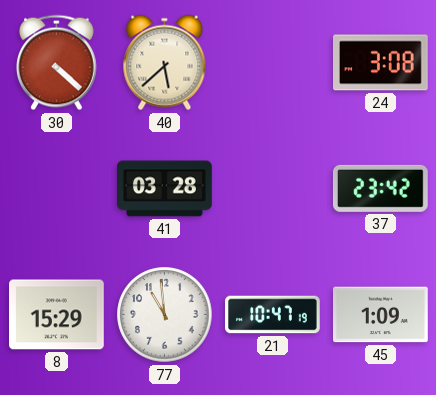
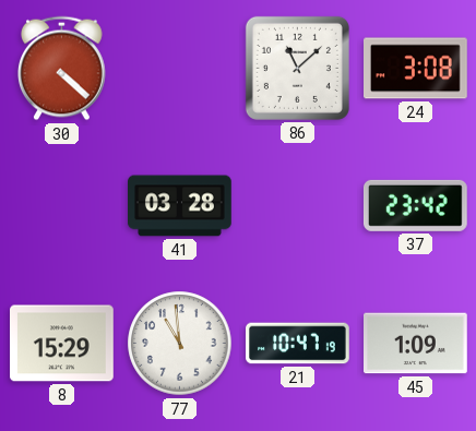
40: 5:38 -> none (165, 63)
86: none -> 11:08 (297, 68)
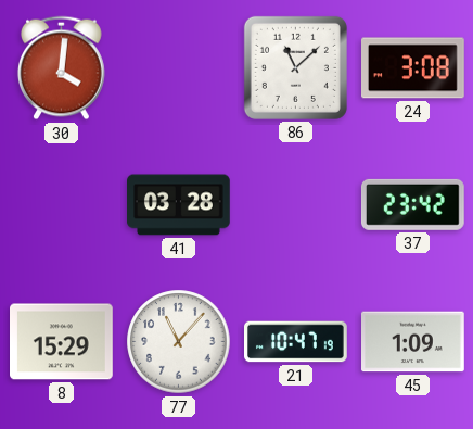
30: 4:22 -> 4:01 (61, 68)
77: 10:59 -> 11:07 (179, 342)
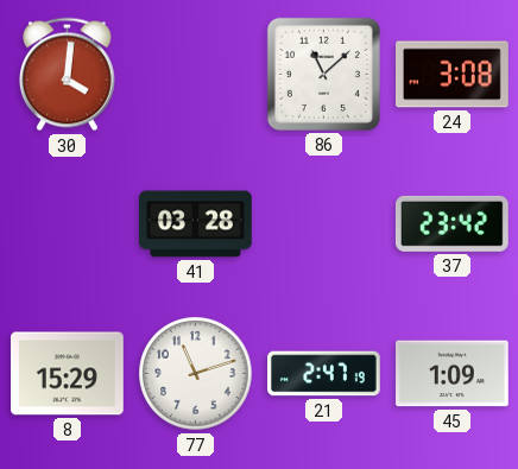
77: 11:07 -> 11:12 (196, 374)
21: 10:47 -> 2:47 (324, 374)
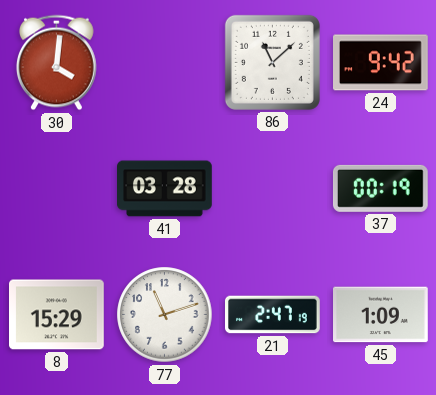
24: 3:08 -> 9:42 (381, 63)
37: 23:42 -> 00:19 (380, 188)
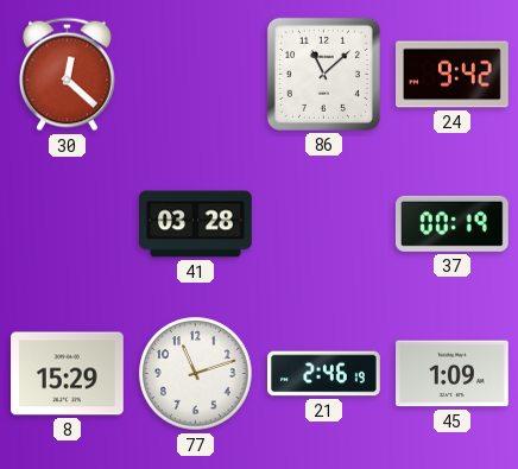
30: 4:01 -> 12:22 (67, 75)
21: 2:47 -> 2:46 (324, 374)
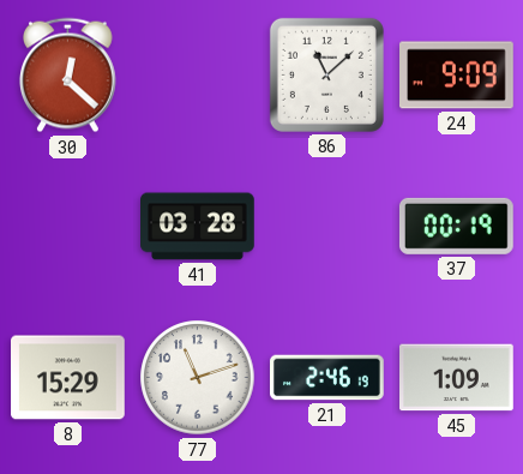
24: 9:42 -> 9:09 (457, 76)
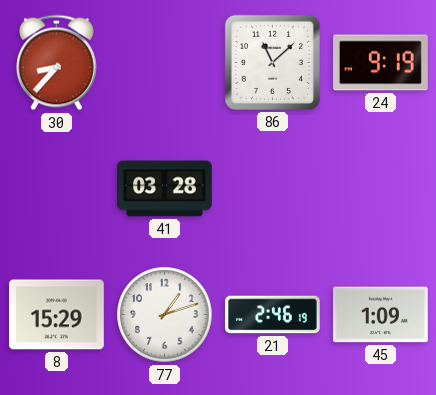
30: 12:22 -> 8:37 (56, 63)
24: 9:09 -> 9:19 (381, 63)
37: 00:19 -> none (456, 226)
77: 11:12 -> 1:12 (165, 315)
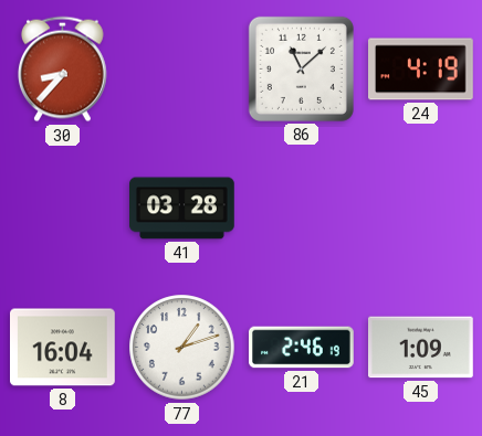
24: 9:19 -> 4:19 (421, 70)
8: 15:29 -> 16:04 (63, 348)
